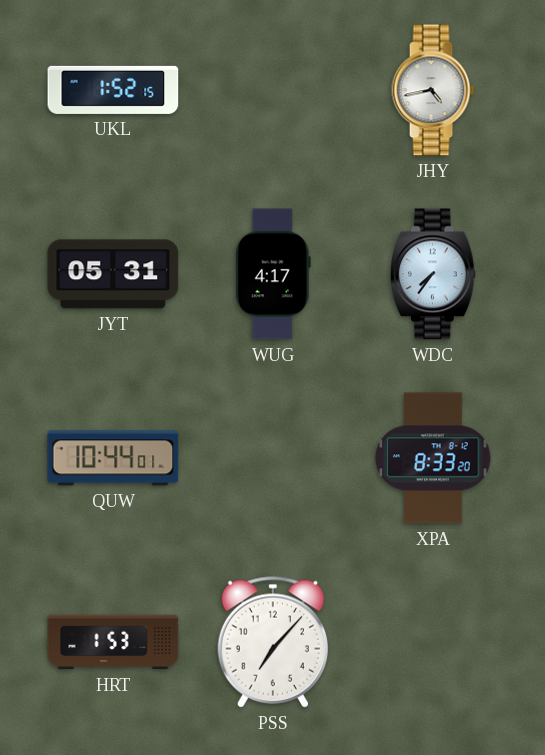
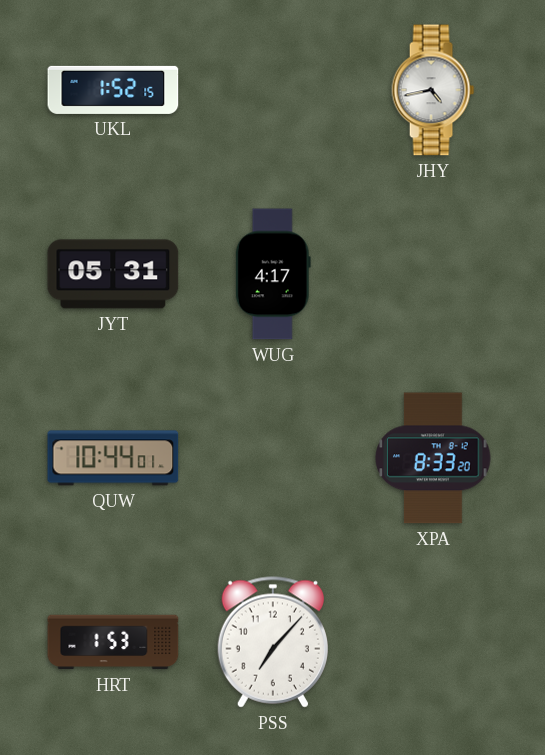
WDC: 7:36 -> none (433, 274)
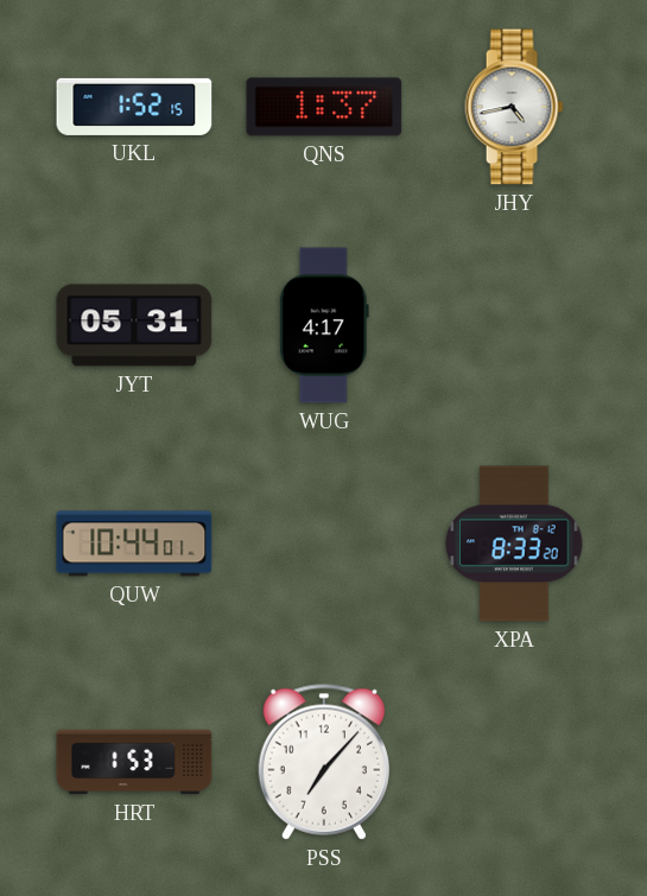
QNS: none -> 1:37 (324, 107)
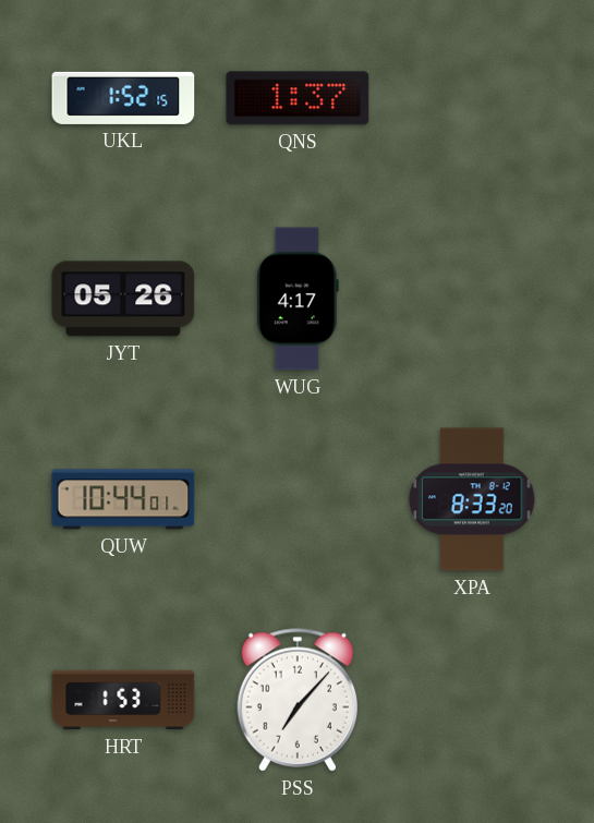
JHY: 4:43 -> none (514, 107)
JYT: 05:31 -> 05:26 (123, 299)
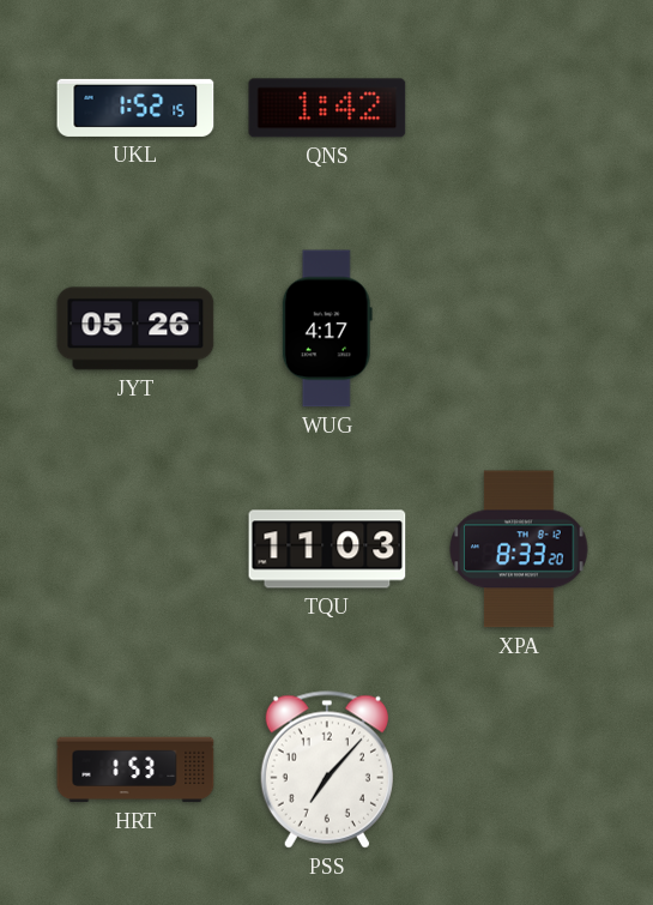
QNS: 1:37 -> 1:42 (327, 108)
QUW: 10:44 -> none (123, 499)
TQU: none -> 11:03 (327, 549)
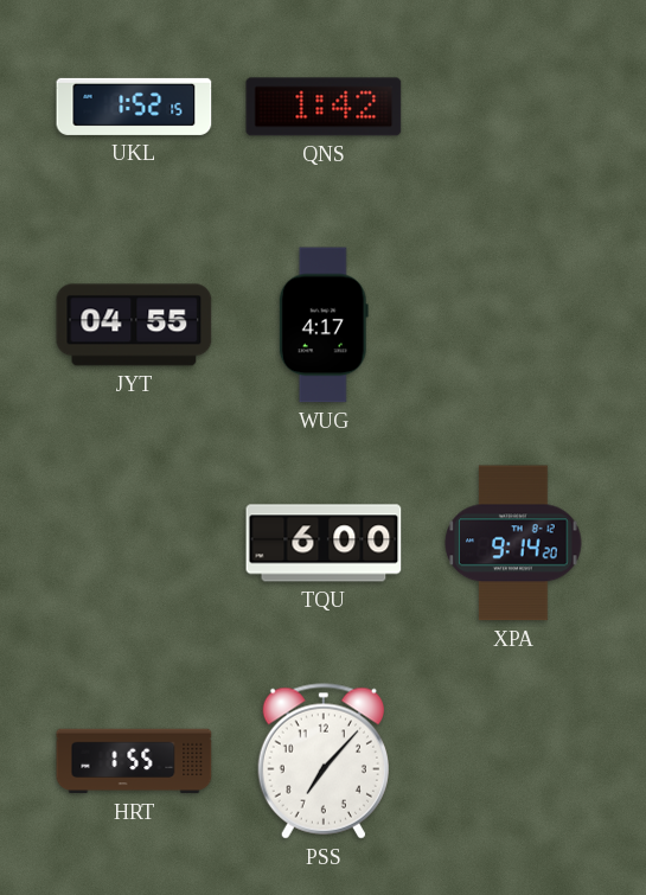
JYT: 05:26 -> 04:55 (134, 325)
TQU: 11:03 -> 6:00 (324, 543)
XPA: 8:33 -> 9:14 (513, 543)
HRT: 1:53 -> 1:55 (134, 761)
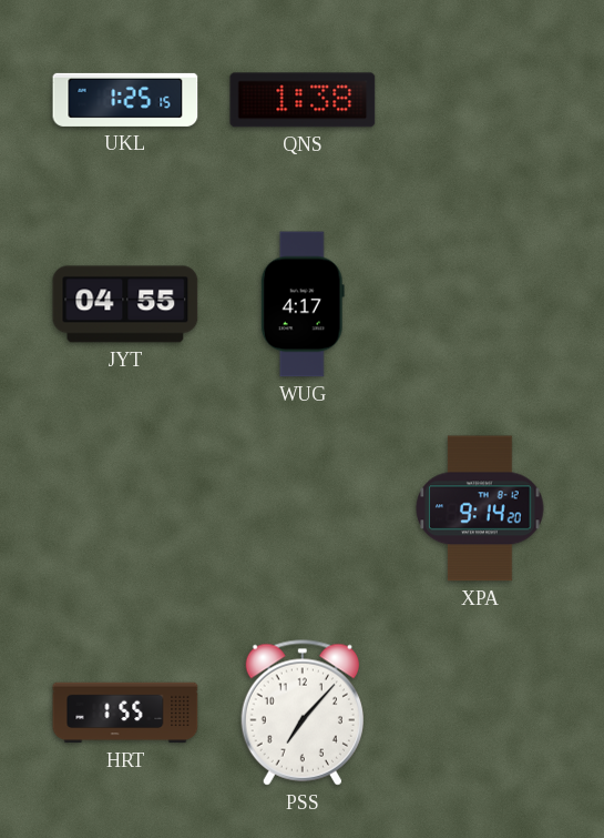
UKL: 1:52 -> 1:25 (125, 100)
QNS: 1:42 -> 1:38 (303, 100)
TQU: 6:00 -> none (324, 543)
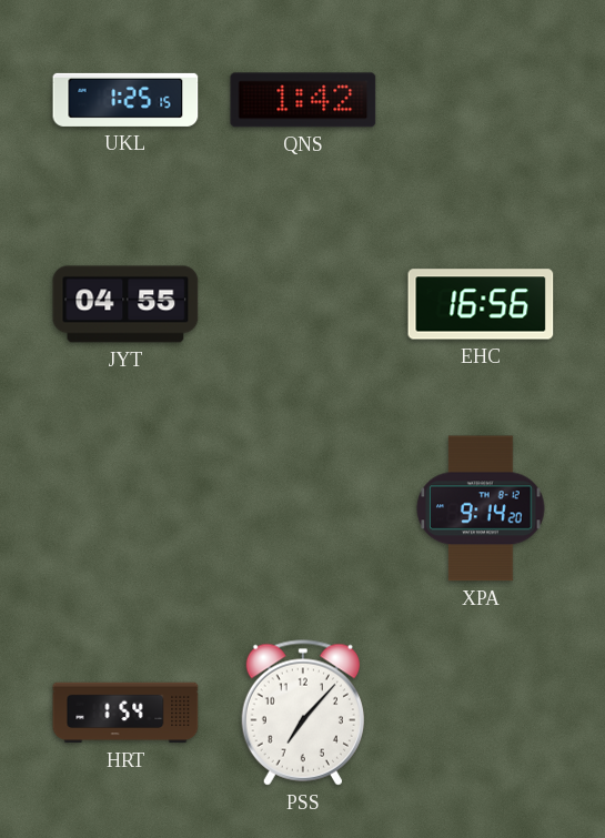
QNS: 1:38 -> 1:42 (303, 100)
WUG: 4:17 -> none (303, 304)
EHC: none -> 16:56 (481, 304)
HRT: 1:55 -> 1:54 (125, 713)
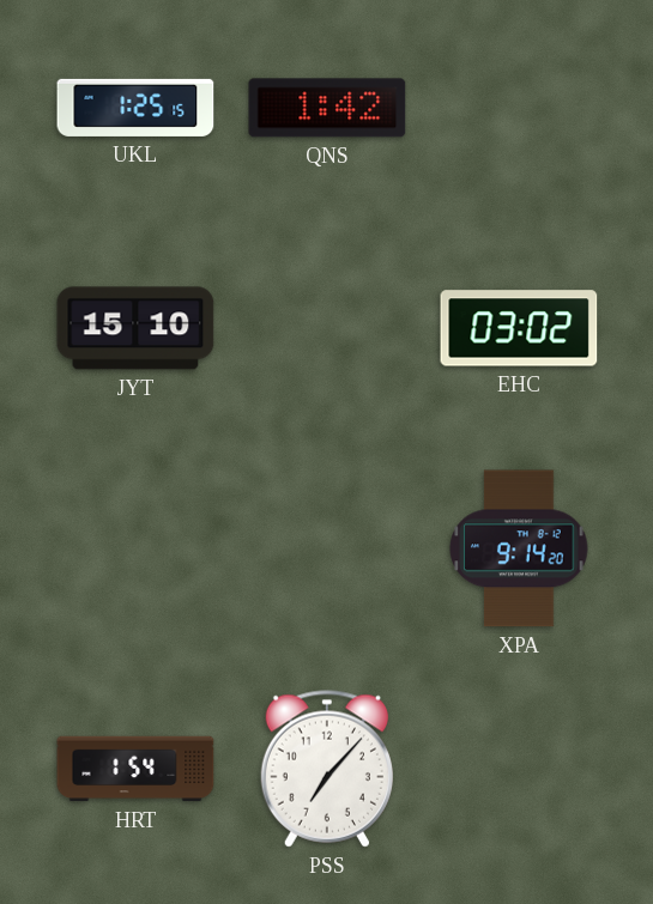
JYT: 04:55 -> 15:10 (135, 328)
EHC: 16:56 -> 03:02 (519, 328)
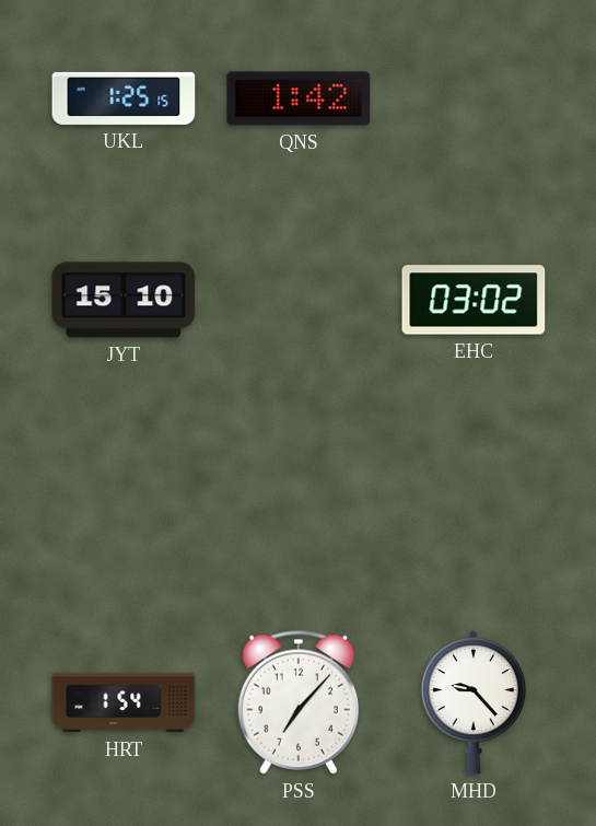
XPA: 9:14 -> none (519, 548)
MHD: none -> 9:23 (474, 703)
